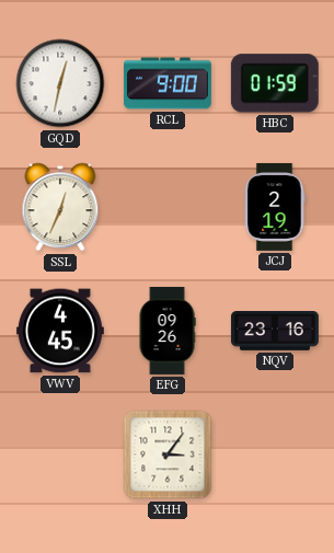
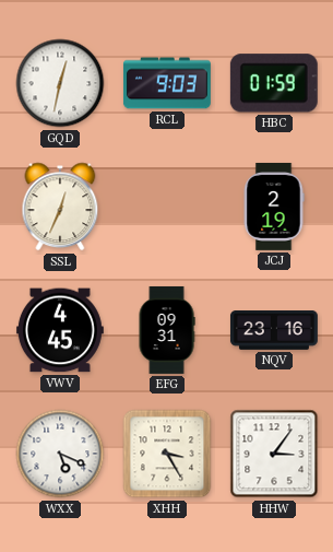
RCL: 9:00 -> 9:03 (167, 83)
EFG: 09:26 -> 09:31 (167, 330)
WXX: none -> 5:19 (60, 454)
XHH: 3:06 -> 3:25 (167, 454)
HHW: none -> 3:06 (274, 454)
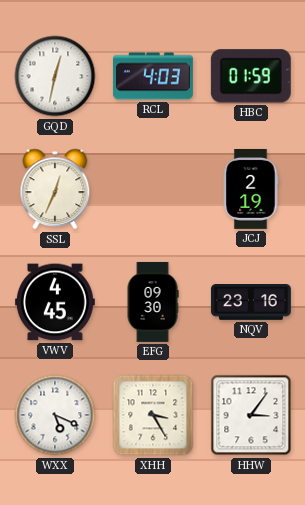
RCL: 9:03 -> 4:03 (153, 76)
EFG: 09:31 -> 09:30 (153, 302)
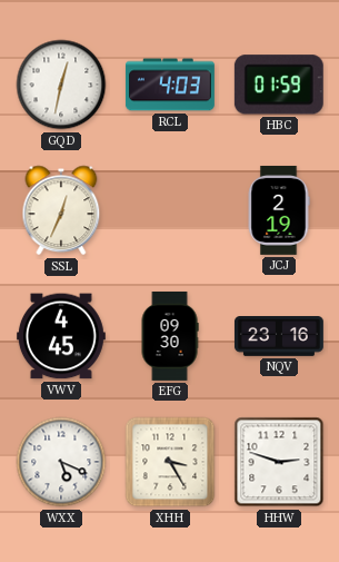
HHW: 3:06 -> 2:48 (279, 462)
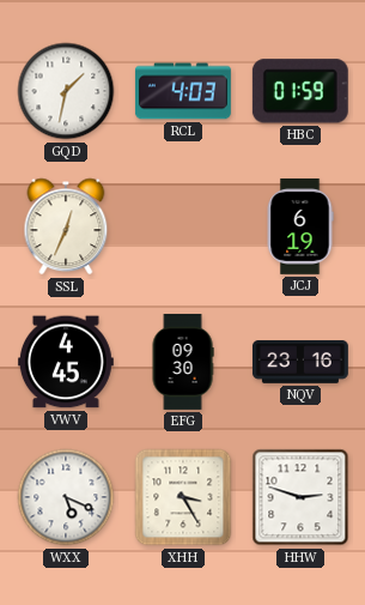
GQD: 12:32 -> 1:32 (66, 91)
JCJ: 2:19 -> 6:19 (300, 226)
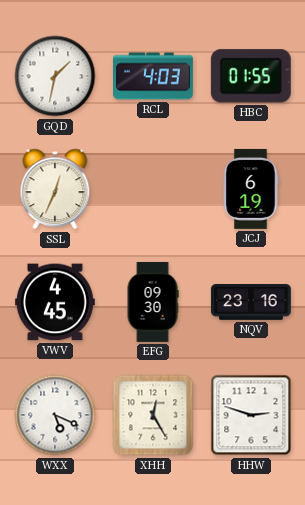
HBC: 01:59 -> 01:55 (251, 76)
XHH: 3:25 -> 12:25 (153, 415)
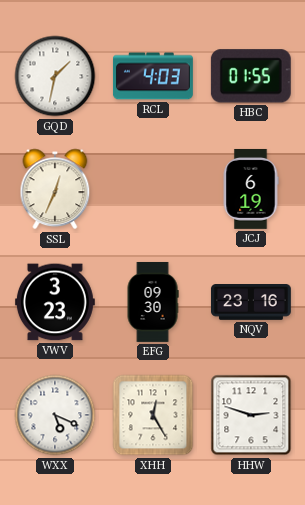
VWV: 4:45 -> 3:23 (55, 302)
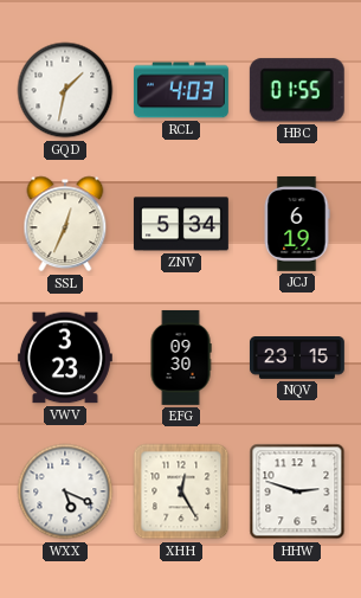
ZNV: none -> 5:34 (181, 224)
NQV: 23:16 -> 23:15 (297, 359)
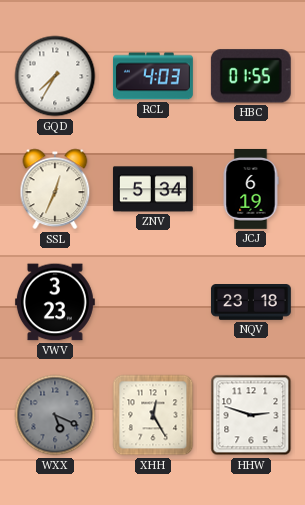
GQD: 1:32 -> 7:35 (55, 76)
EFG: 09:30 -> none (181, 358)
NQV: 23:15 -> 23:18 (251, 303)
WXX dial: white -> grey (55, 415)
